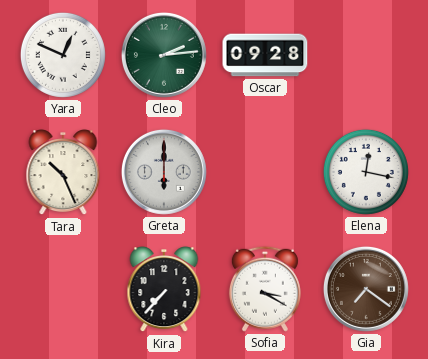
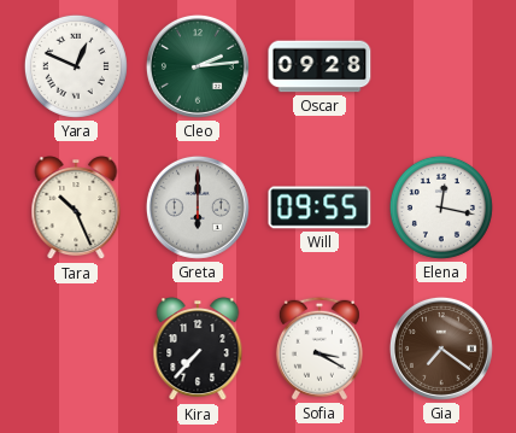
Will: none -> 09:55 (319, 207)
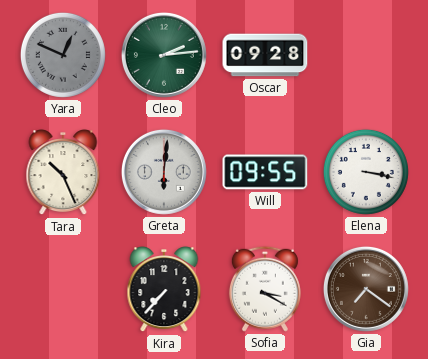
Yara dial: white -> grey (63, 55)
Greta: 6:00 -> 6:01 (164, 172)
Elena: 12:17 -> 3:17 (366, 172)
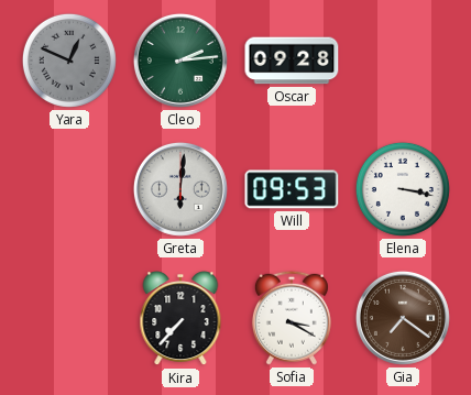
Tara: 10:26 -> none (63, 173)
Will: 09:55 -> 09:53 (292, 189)
